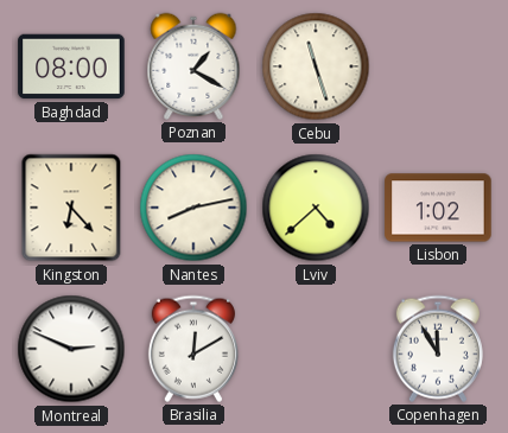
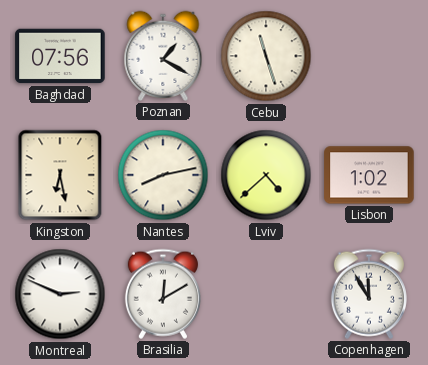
Baghdad: 08:00 -> 07:56 (60, 56)
Kingston: 6:23 -> 6:28 (60, 175)
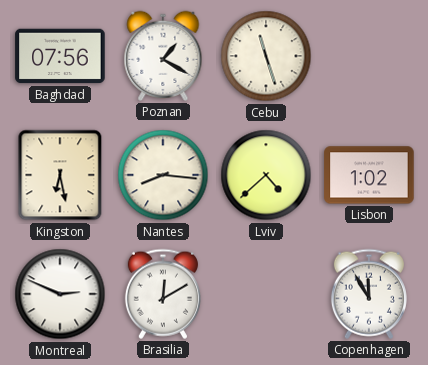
Nantes: 8:13 -> 8:16 (163, 175)
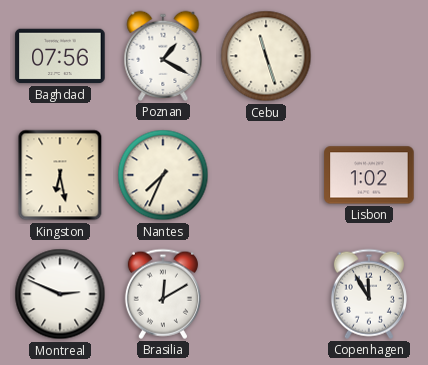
Nantes: 8:16 -> 7:34 (163, 175)
Lviv: 4:38 -> none (266, 175)
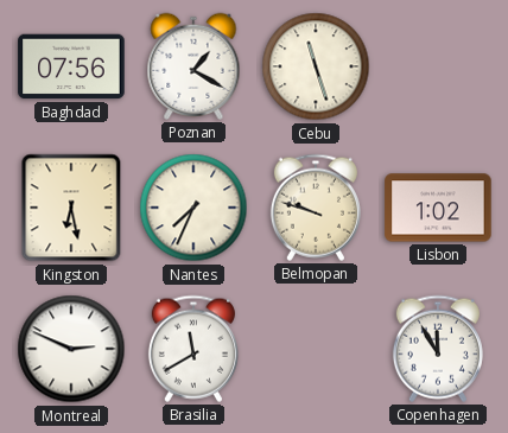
Belmopan: none -> 9:48 (316, 208)
Brasilia: 12:10 -> 11:40 (193, 349)
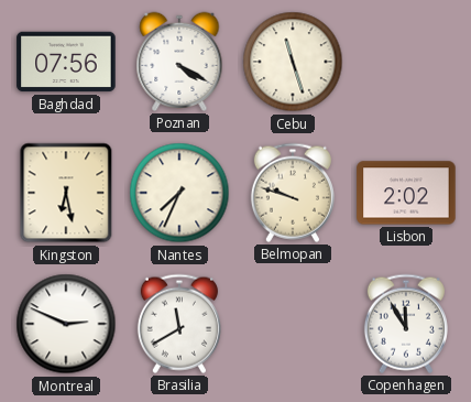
Poznan: 1:20 -> 4:20 (179, 62)
Lisbon: 1:02 -> 2:02 (406, 193)
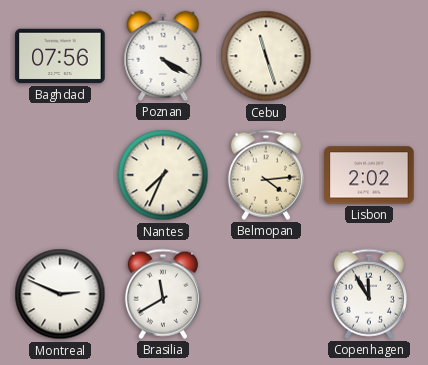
Kingston: 6:28 -> none (66, 193)
Belmopan: 9:48 -> 4:14 (266, 175)
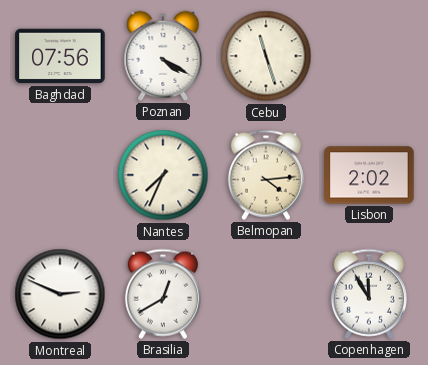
Brasilia: 11:40 -> 12:40 (163, 294)
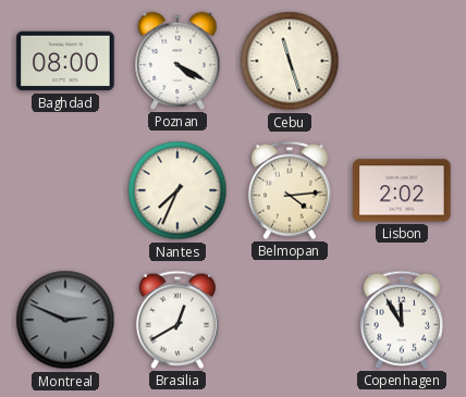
Baghdad: 07:56 -> 08:00 (65, 61)
Montreal dial: white -> grey (65, 320)
